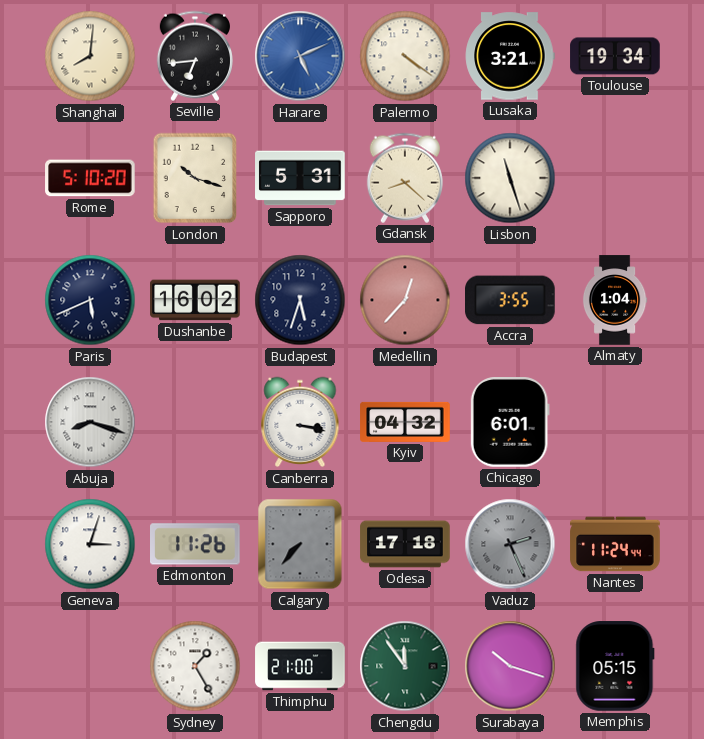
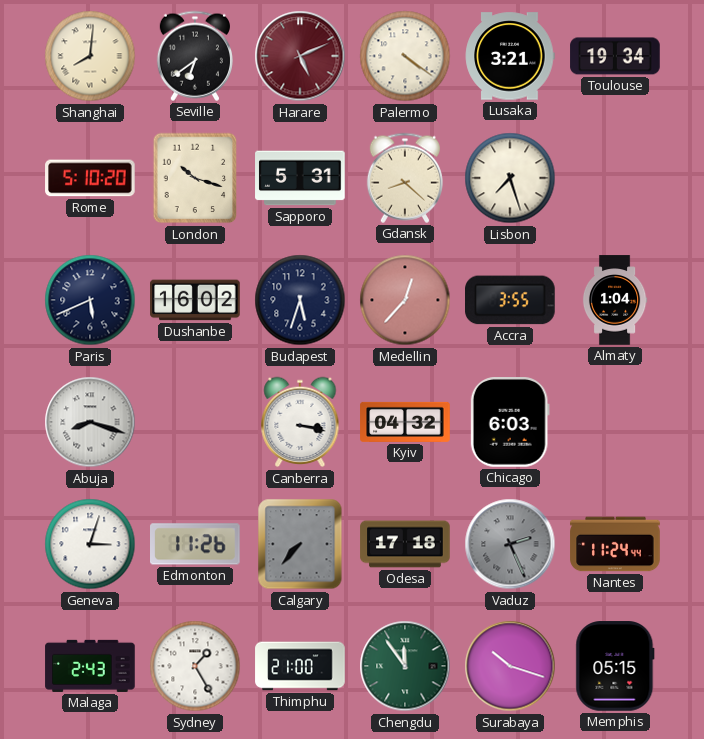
Seville: 6:44 -> 6:39 (195, 56)
Harare dial: blue -> burgundy (300, 56)
Lisbon: 11:27 -> 7:27 (510, 178)
Chicago: 6:01 -> 6:03 (510, 422)
Malaga: none -> 2:43 (90, 666)
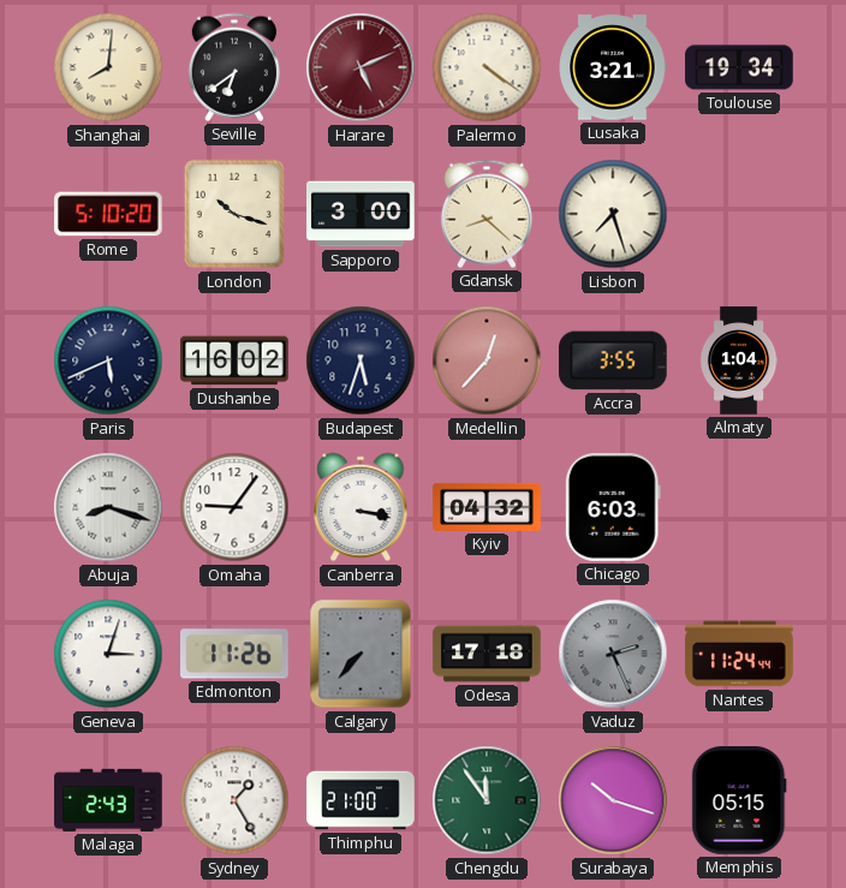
Sapporo: 5:31 -> 3:00 (361, 214)
Omaha: none -> 9:06 (234, 507)
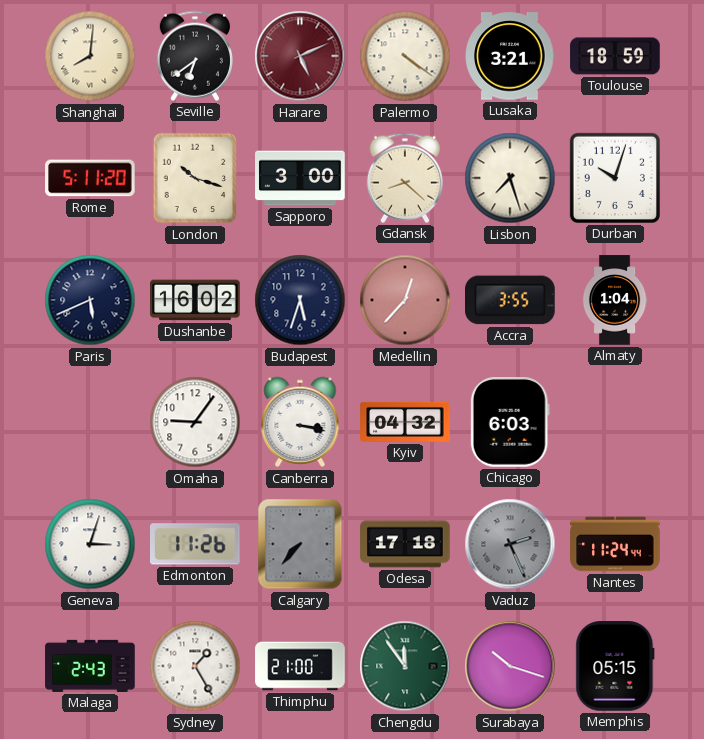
Toulouse: 19:34 -> 18:59 (615, 56)
Rome: 5:10 -> 5:11 (90, 178)
Durban: none -> 10:03 (615, 178)
Abuja: 8:18 -> none (108, 507)
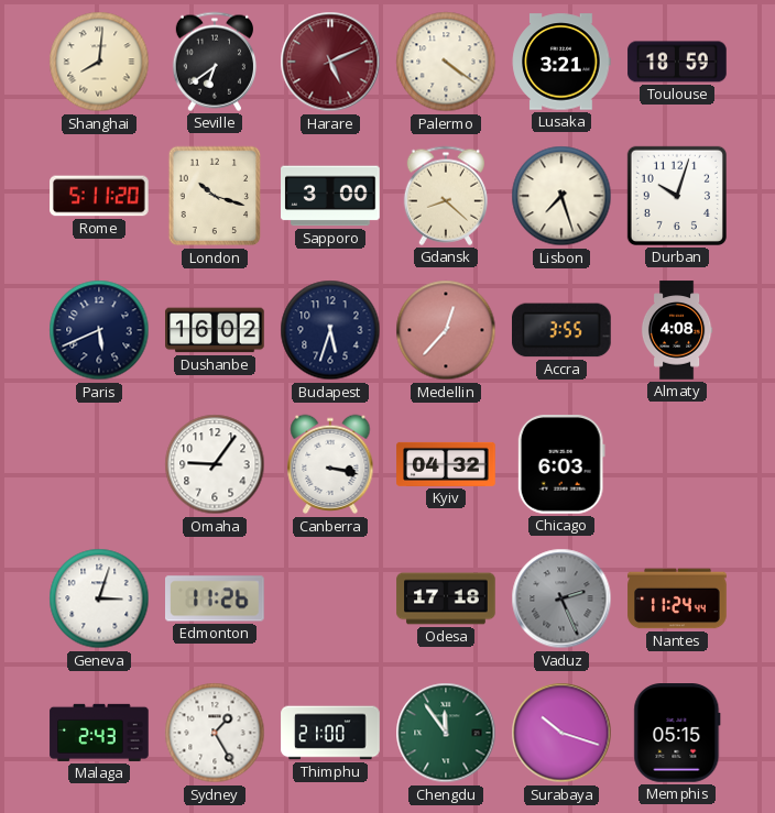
Almaty: 1:04 -> 4:08 (677, 330)
Calgary: 7:37 -> none (300, 544)
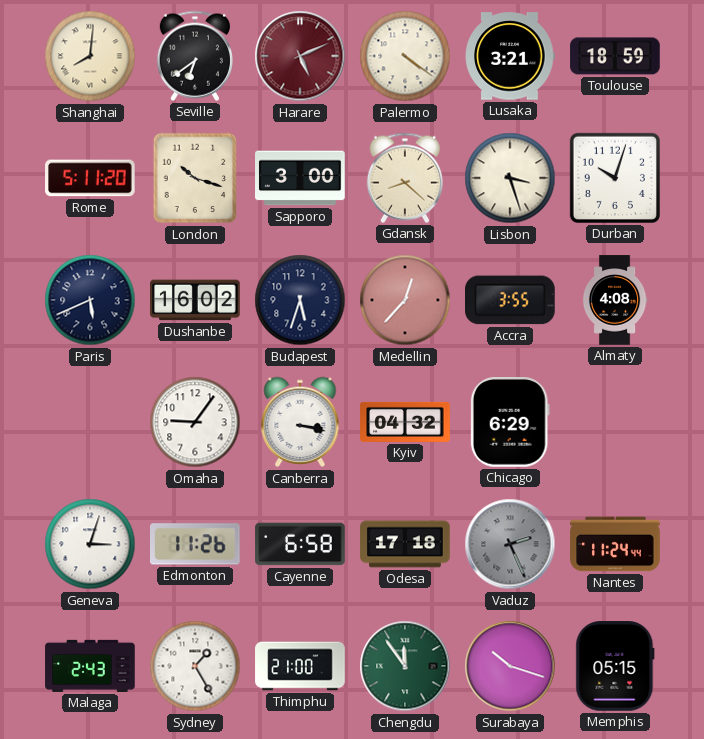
Lisbon: 7:27 -> 3:27 (510, 178)
Chicago: 6:03 -> 6:29 (510, 422)
Cayenne: none -> 6:58 (300, 544)
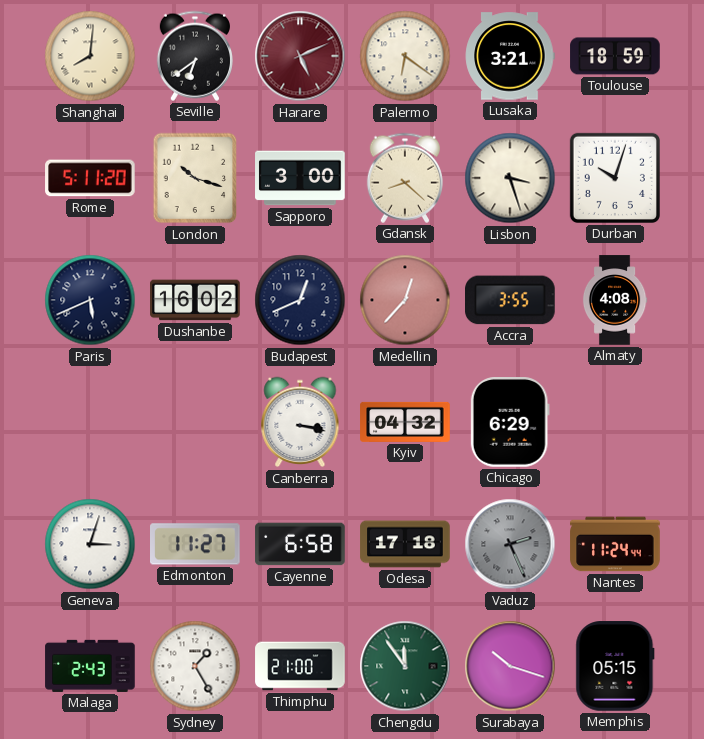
Palermo: 4:21 -> 6:21 (405, 56)
Budapest: 5:33 -> 12:41 (300, 300)
Omaha: 9:06 -> none (195, 422)
Edmonton: 11:26 -> 11:27 (196, 544)
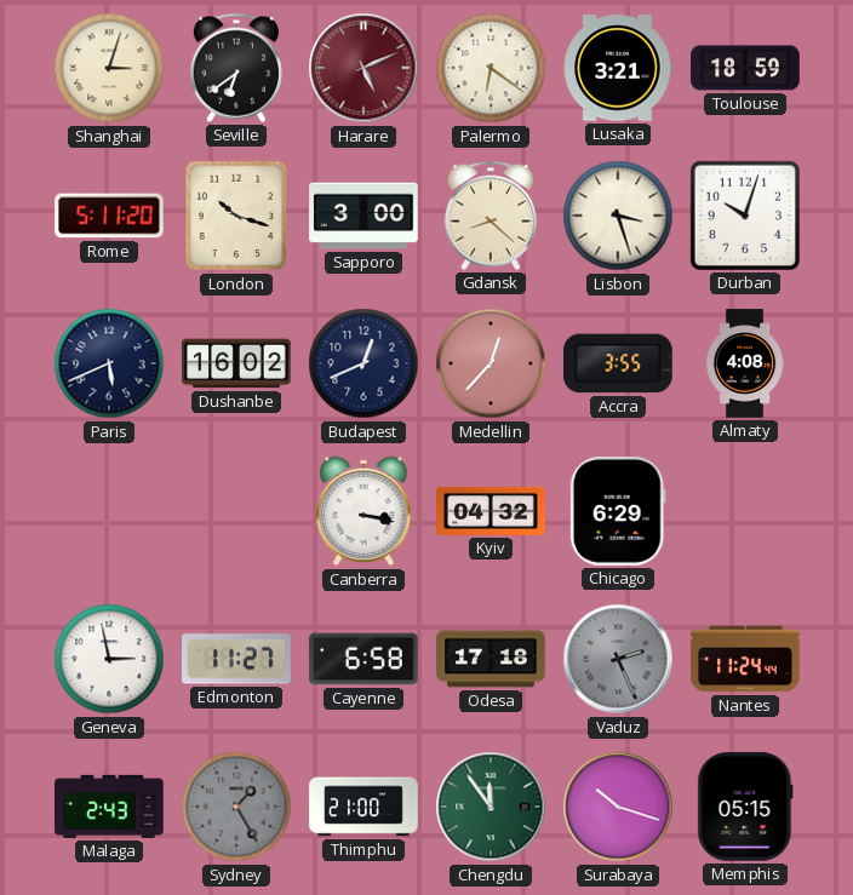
Shanghai: 8:01 -> 3:03 (109, 68)
Geneva: 3:03 -> 2:58 (109, 659)
Sydney dial: white -> grey (236, 807)
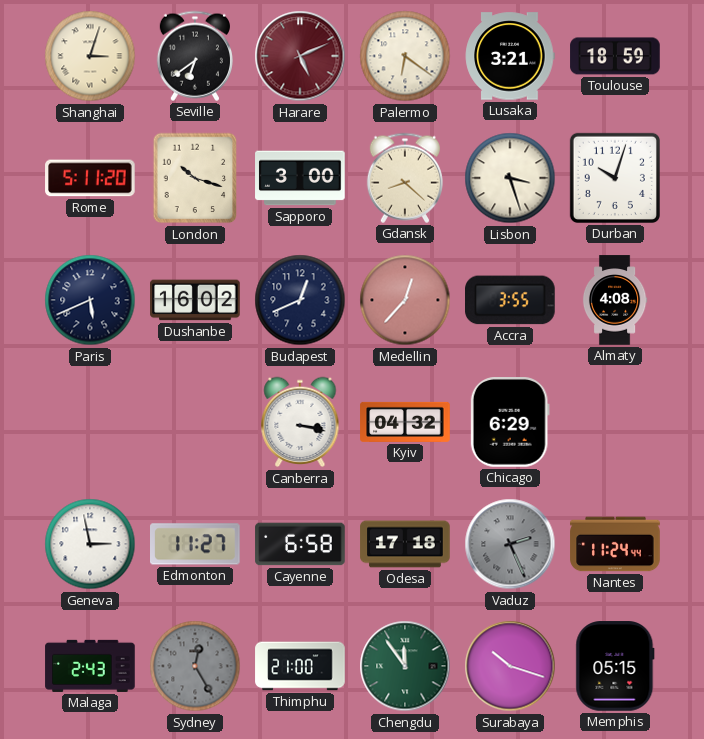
Sydney: 1:25 -> 12:25 (195, 666)
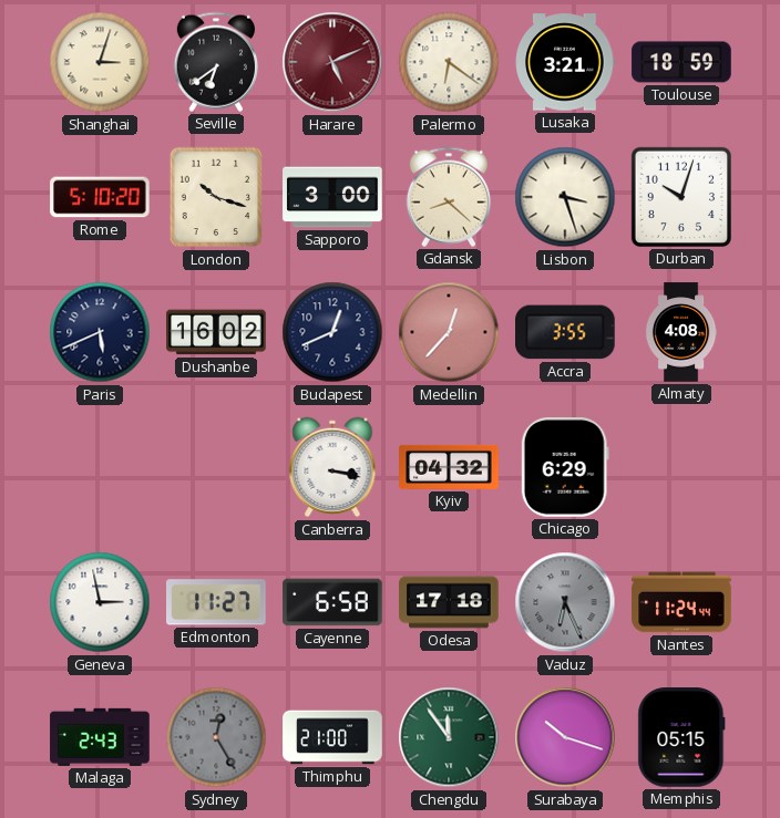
Rome: 5:11 -> 5:10 (100, 197)
Vaduz: 2:26 -> 6:26 (565, 602)
